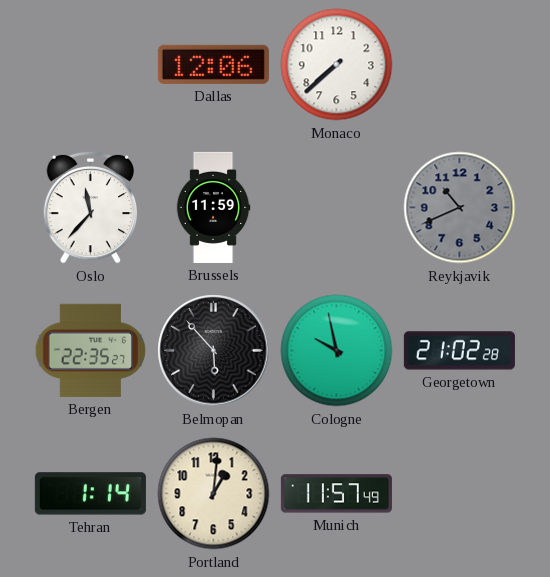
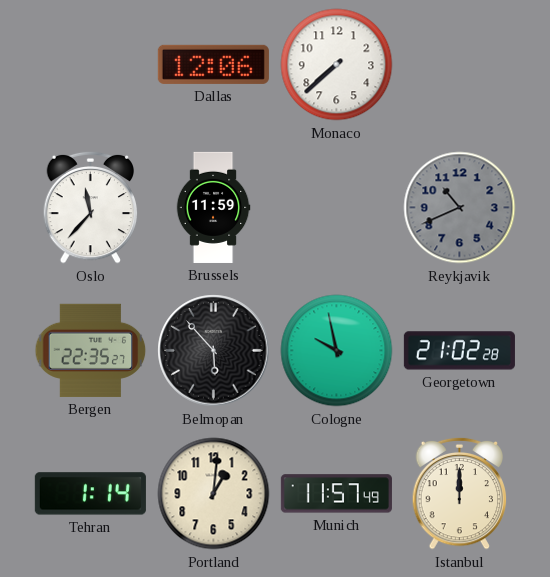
Istanbul: none -> 12:00 (460, 493)
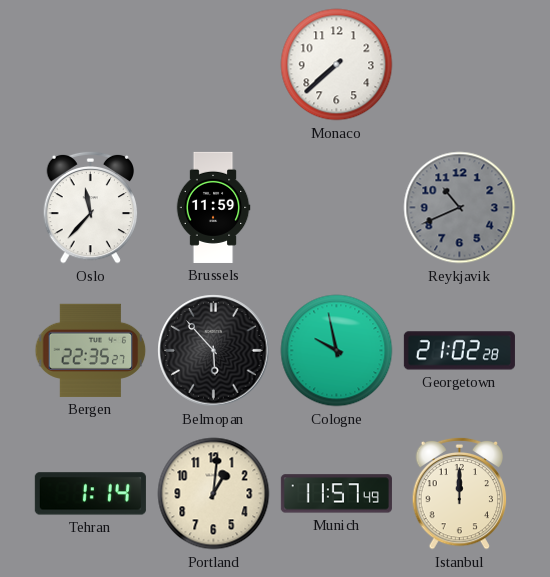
Dallas: 12:06 -> none (213, 64)
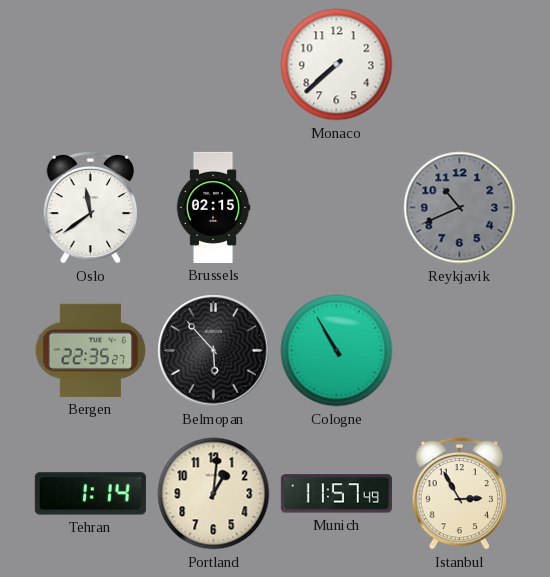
Oslo: 11:37 -> 11:39 (91, 207)
Brussels: 11:59 -> 02:15 (213, 207)
Cologne: 9:58 -> 10:55 (337, 351)
Georgetown: 21:02 -> none (459, 351)
Istanbul: 12:00 -> 2:55 (460, 493)
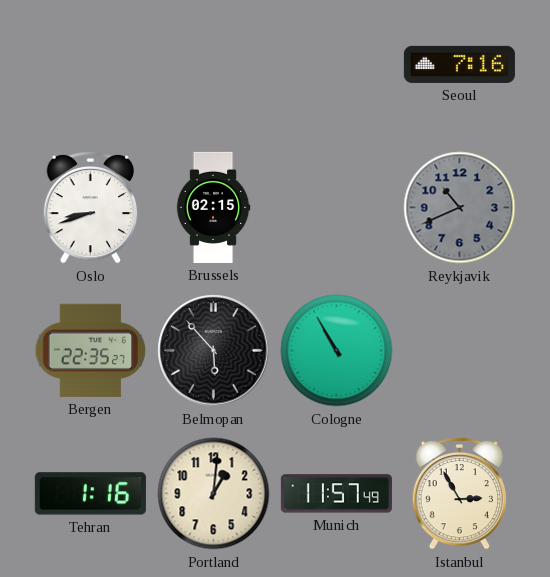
Monaco: 7:38 -> none (337, 65)
Seoul: none -> 7:16 (459, 64)
Oslo: 11:39 -> 8:42 (91, 207)
Tehran: 1:14 -> 1:16 (90, 494)
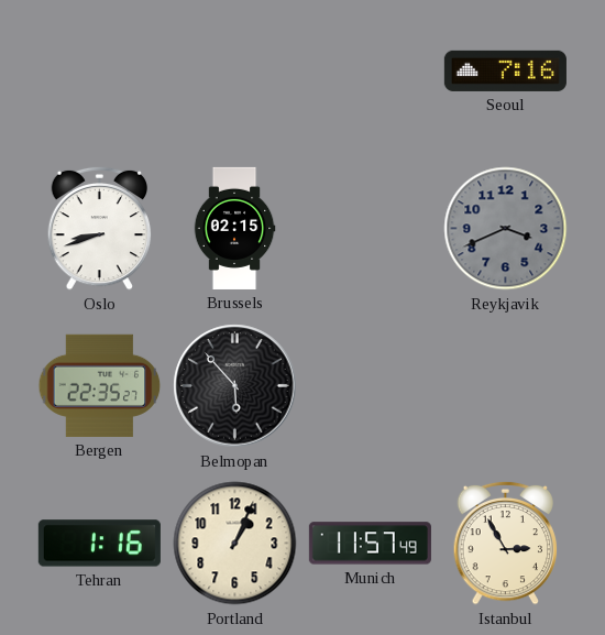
Reykjavik: 10:41 -> 3:41 (506, 229)
Cologne: 10:55 -> none (337, 351)
Portland: 1:01 -> 1:04 (235, 544)
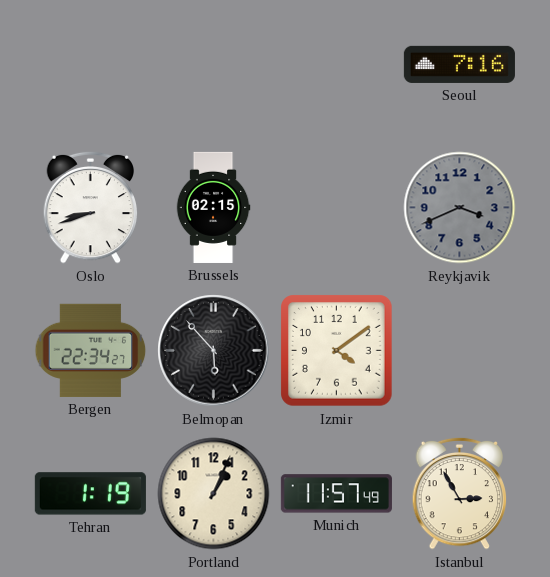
Bergen: 22:35 -> 22:34 (91, 350)
Izmir: none -> 4:09 (337, 351)
Tehran: 1:16 -> 1:19 (90, 494)
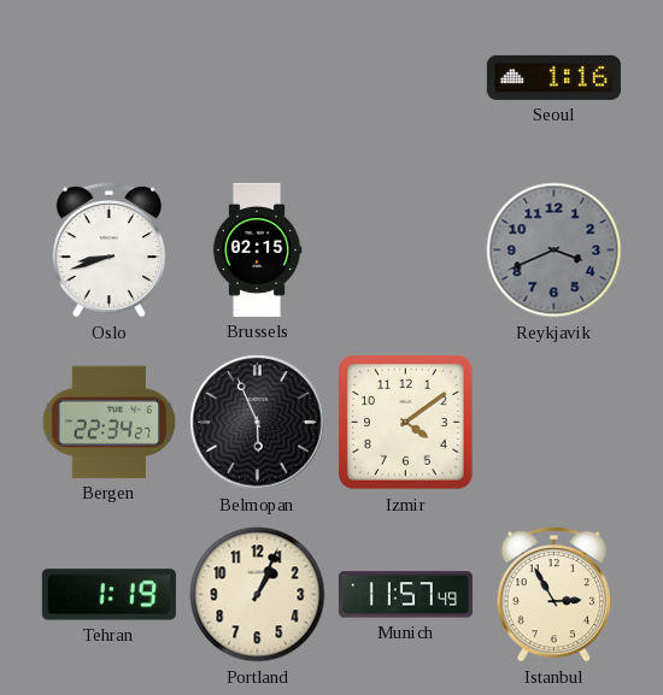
Seoul: 7:16 -> 1:16 (553, 77)
Belmopan: 5:53 -> 5:56 (258, 423)
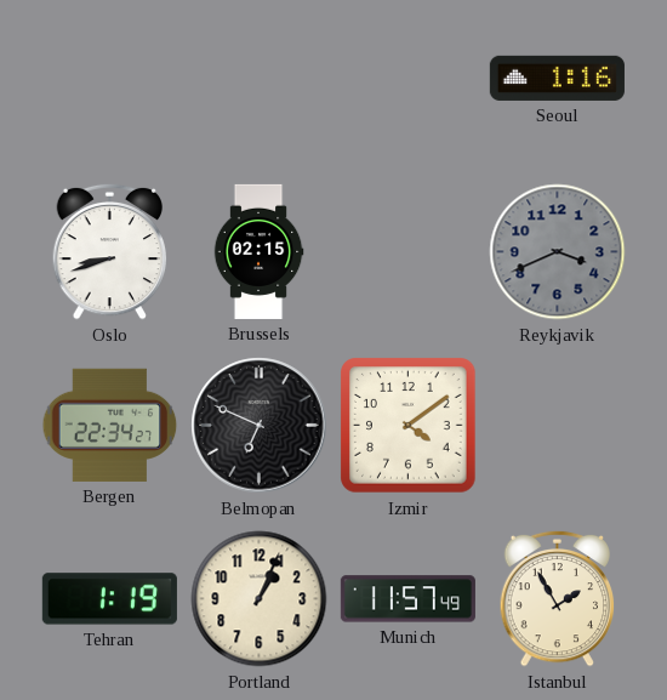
Belmopan: 5:56 -> 6:49 (260, 426)
Istanbul: 2:55 -> 1:55 (558, 598)
